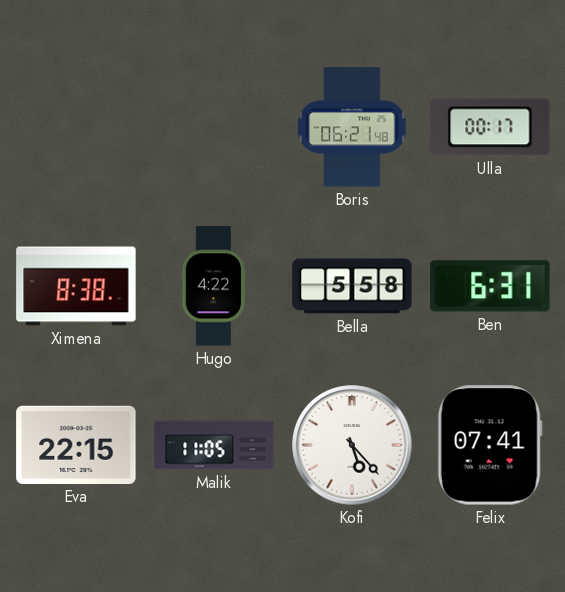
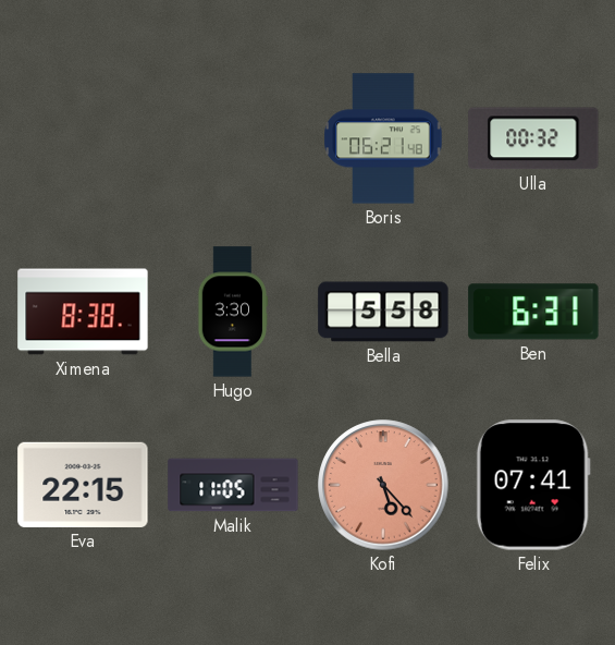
Ulla: 00:17 -> 00:32 (533, 138)
Hugo: 4:22 -> 3:30 (233, 312)
Kofi dial: white -> salmon (383, 485)
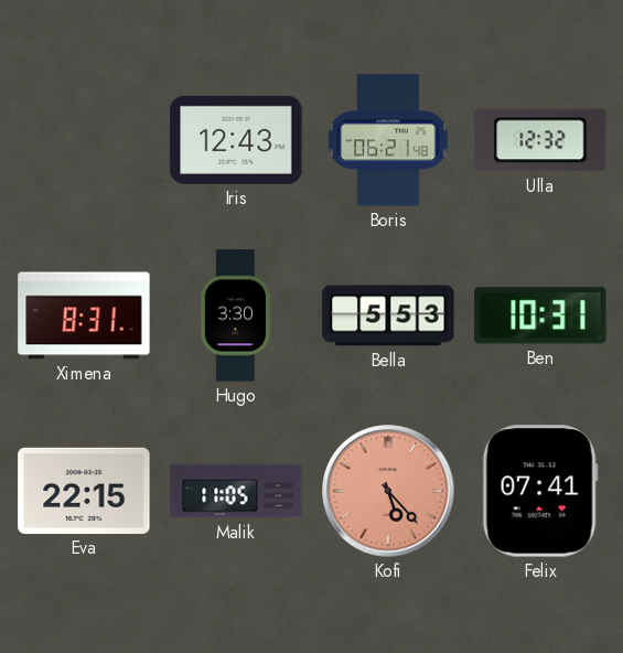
Iris: none -> 12:43 (236, 140)
Ulla: 00:32 -> 12:32 (540, 140)
Ximena: 8:38 -> 8:31 (84, 315)
Bella: 5:58 -> 5:53 (388, 315)
Ben: 6:31 -> 10:31 (540, 315)
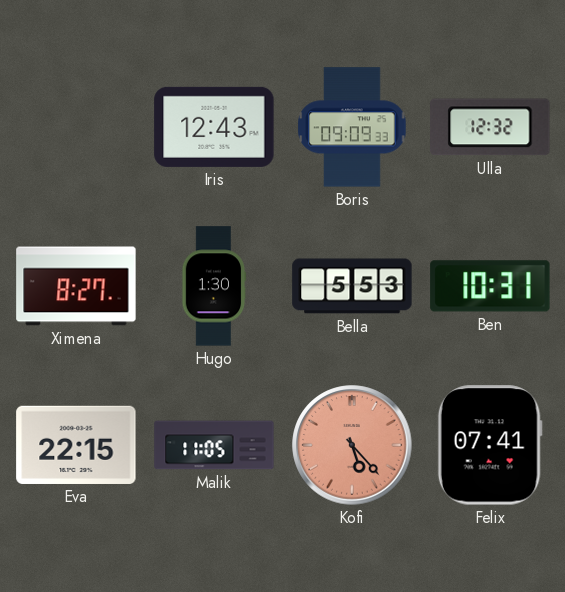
Boris: 06:21 -> 09:09 (352, 127)
Ximena: 8:31 -> 8:27 (76, 286)
Hugo: 3:30 -> 1:30 (214, 286)
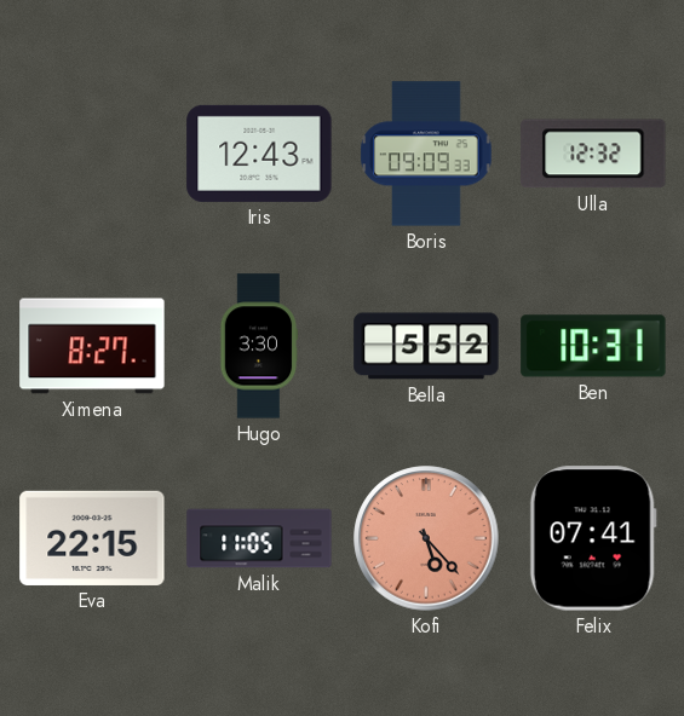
Hugo: 1:30 -> 3:30 (259, 346)
Bella: 5:53 -> 5:52 (426, 346)
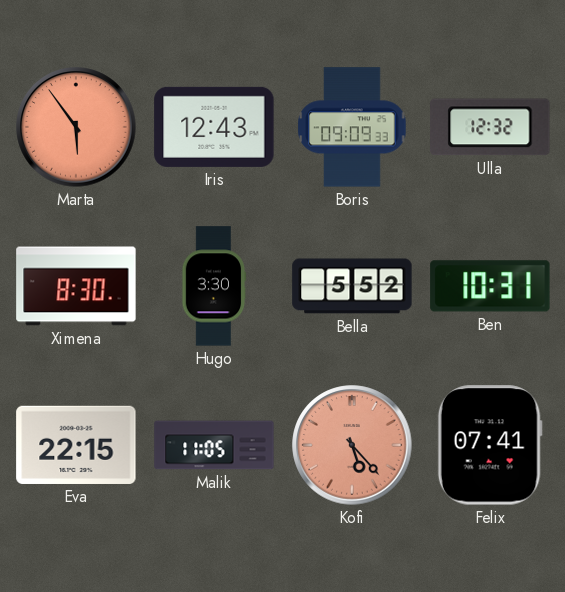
Marta: none -> 5:54 (76, 127)
Ximena: 8:27 -> 8:30 (76, 286)
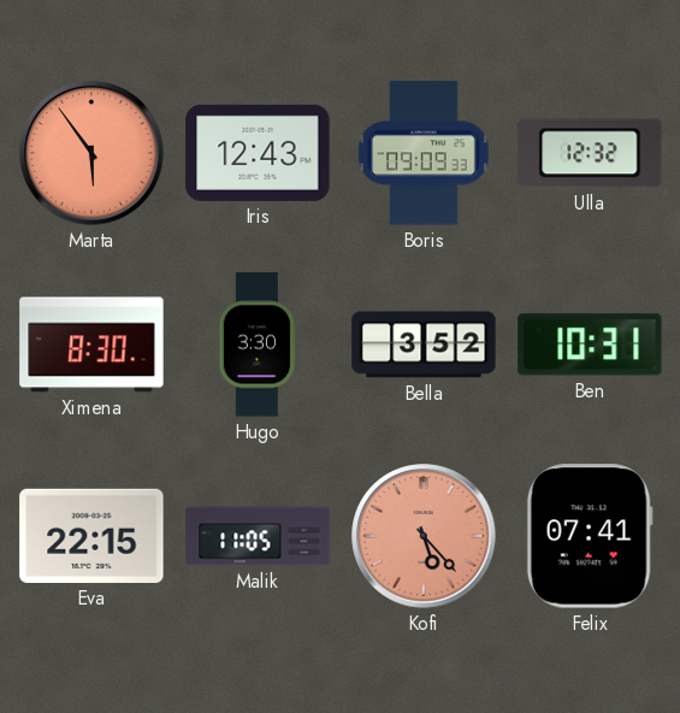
Bella: 5:52 -> 3:52 (424, 344)
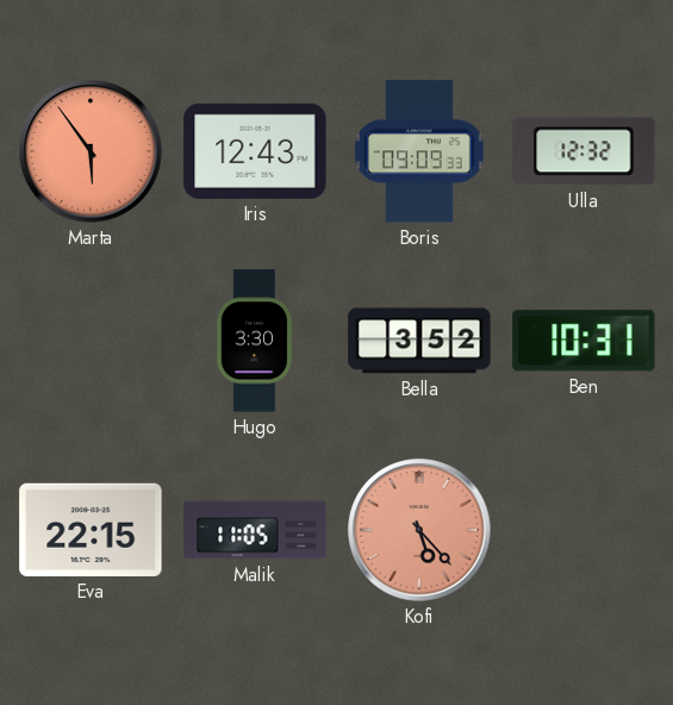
Ximena: 8:30 -> none (91, 344)
Felix: 07:41 -> none (590, 536)
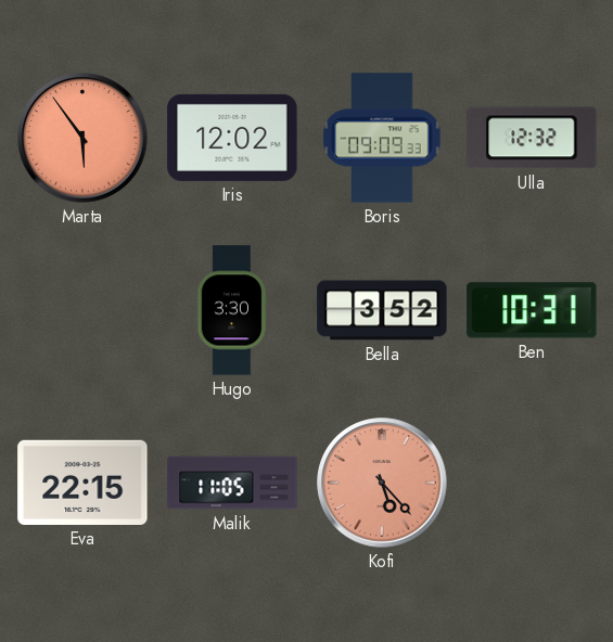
Iris: 12:43 -> 12:02 (232, 138)
